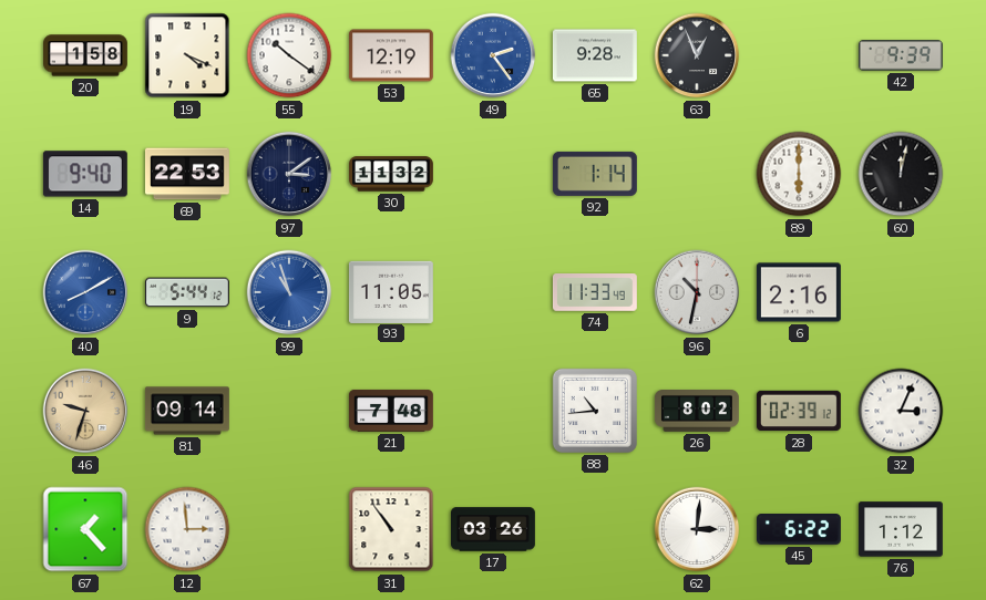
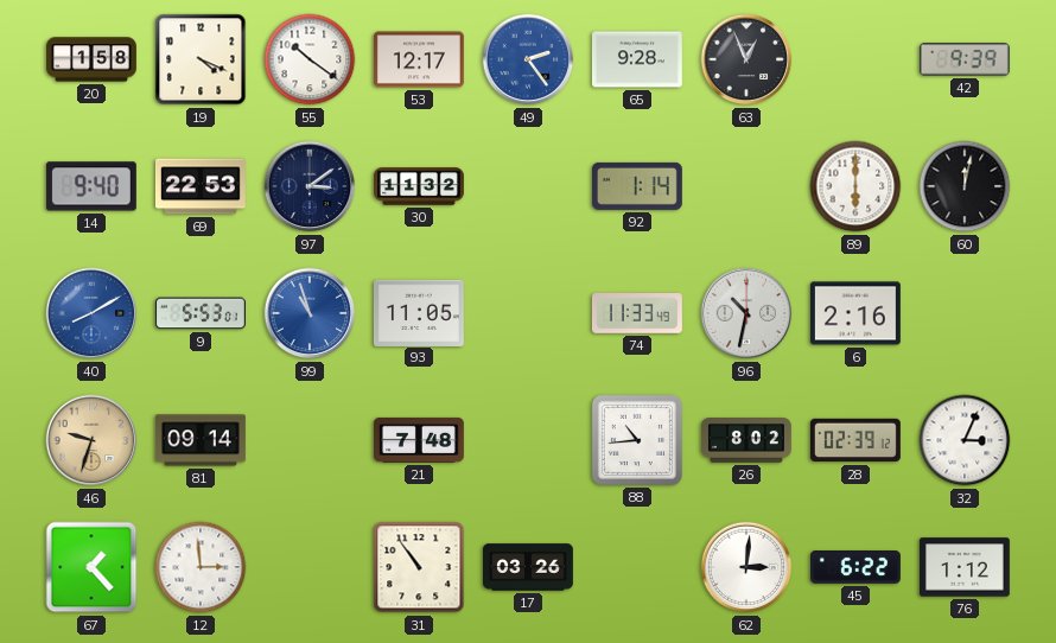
53: 12:19 -> 12:17 (419, 59)
9: 5:44 -> 5:53 (201, 313)
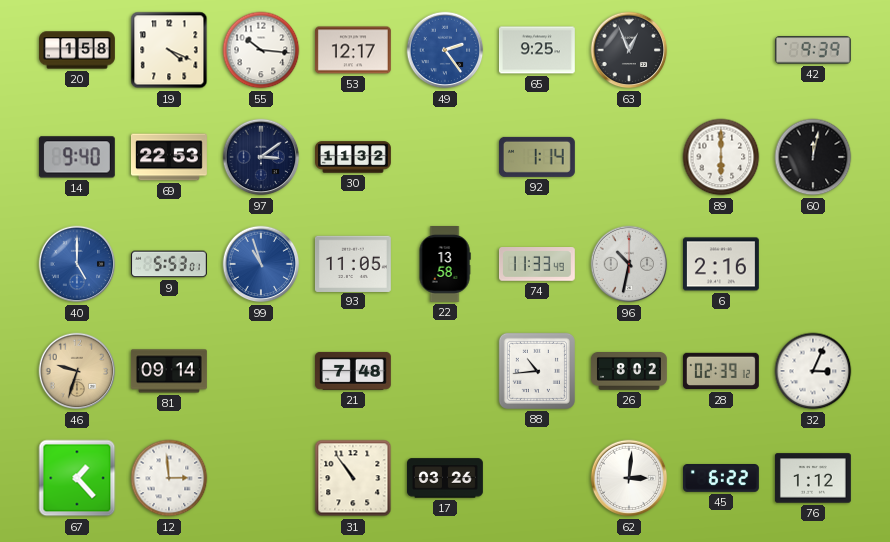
55: 10:21 -> 10:16 (261, 50)
65: 9:28 -> 9:25 (537, 50)
40: 8:10 -> 5:00 (77, 264)
22: none -> 13:58 (445, 265)
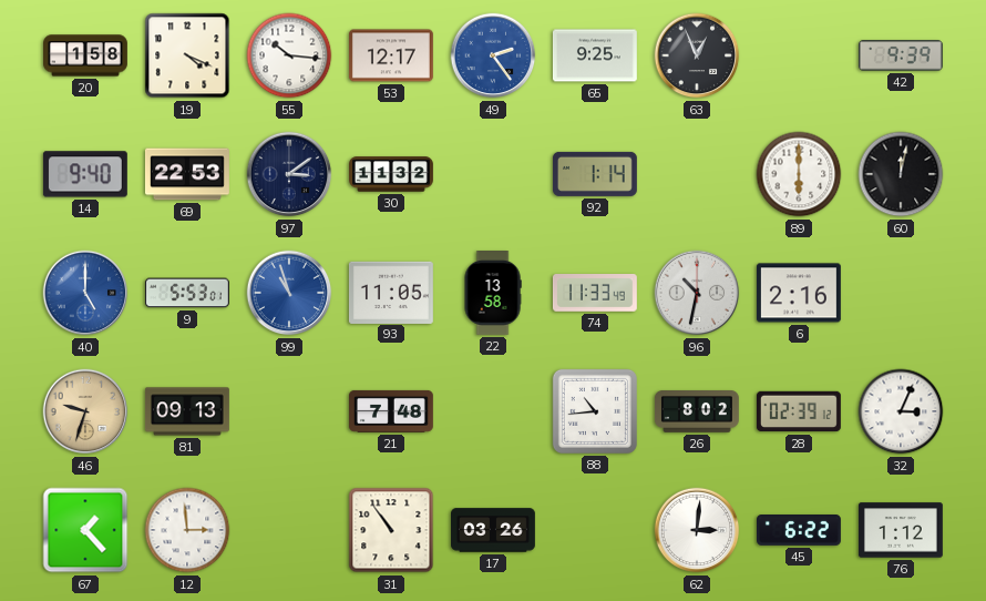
81: 09:14 -> 09:13 (187, 411)
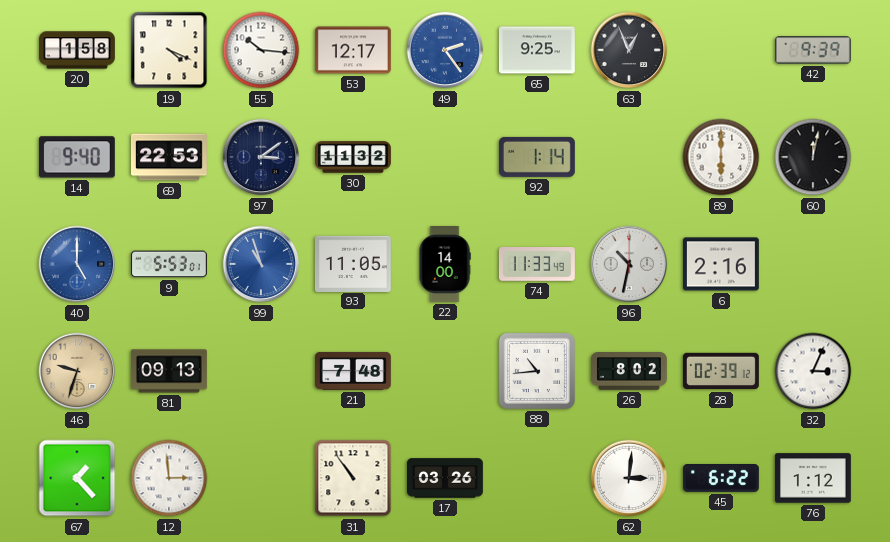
22: 13:58 -> 14:00 (445, 265)
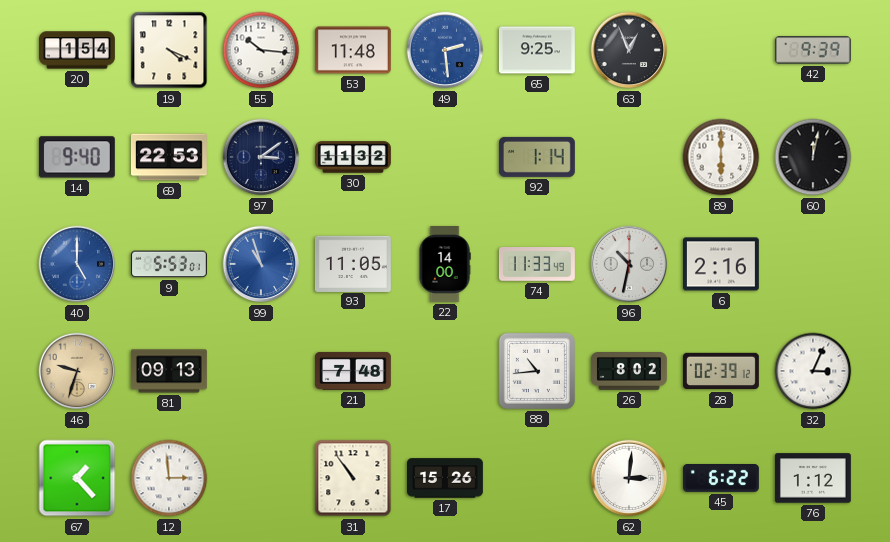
20: 1:58 -> 1:54 (78, 50)
53: 12:17 -> 11:48 (353, 50)
49: 2:24 -> 2:29 (445, 50)
17: 03:26 -> 15:26 (446, 478)
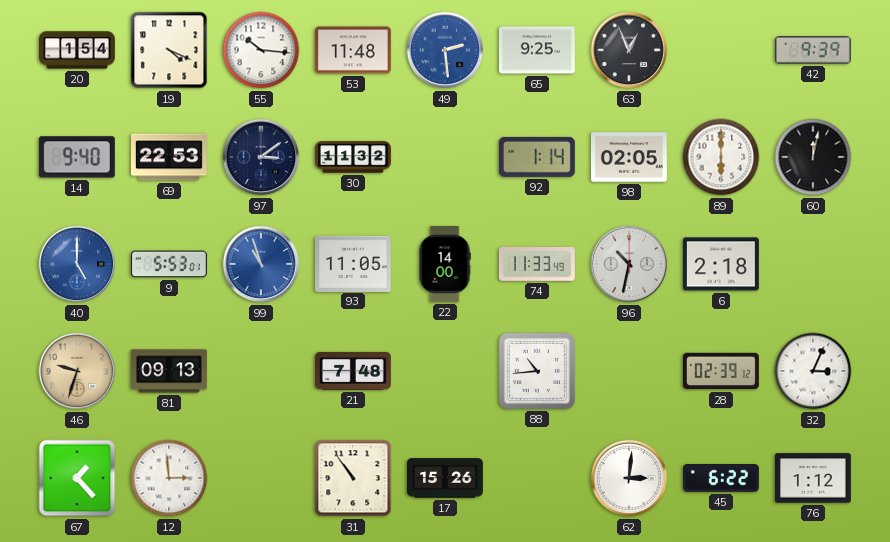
98: none -> 02:05 (629, 157)
6: 2:16 -> 2:18 (721, 264)
26: 8:02 -> none (629, 372)
